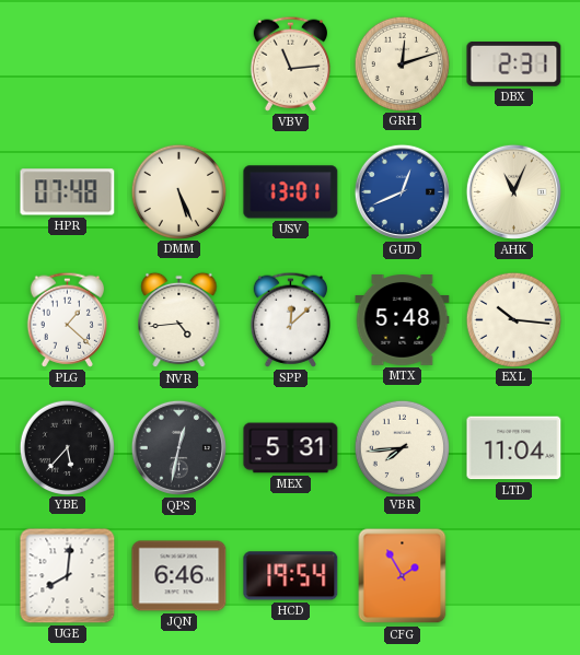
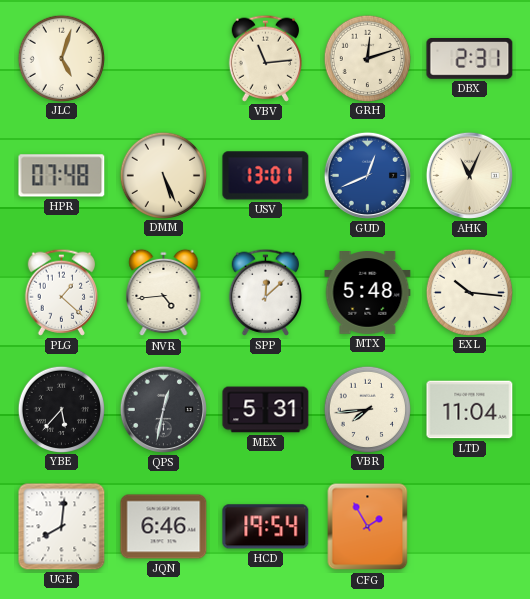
JLC: none -> 5:03 (61, 58)
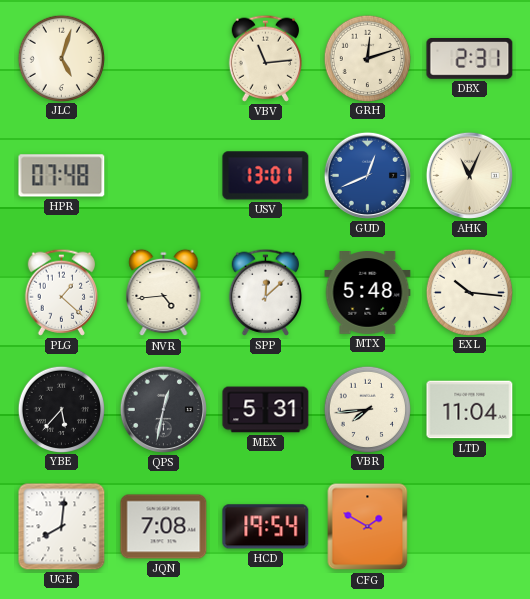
DMM: 5:26 -> none (163, 175)
JQN: 6:46 -> 7:08 (164, 527)
CFG: 1:55 -> 1:50 (368, 527)
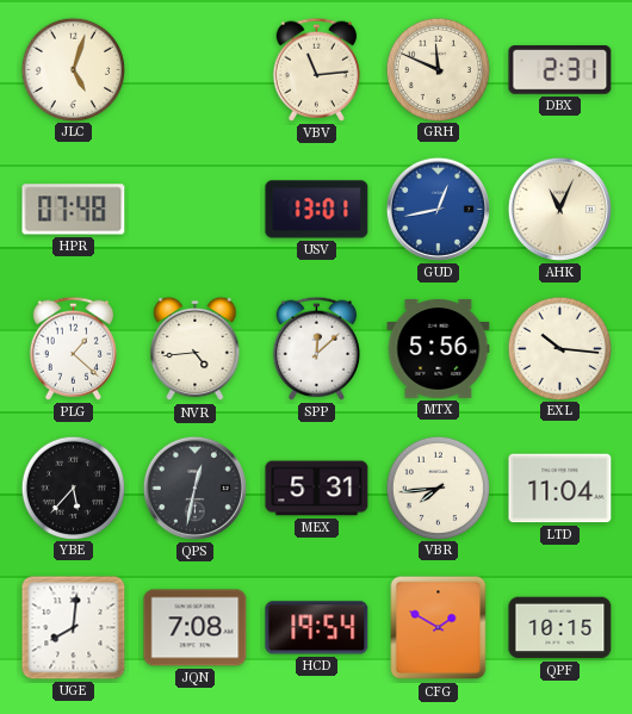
GRH: 12:12 -> 11:49 (438, 69)
GUD: 12:41 -> 12:43 (438, 209)
MTX: 5:48 -> 5:56 (439, 349)
QPF: none -> 10:15 (560, 628)
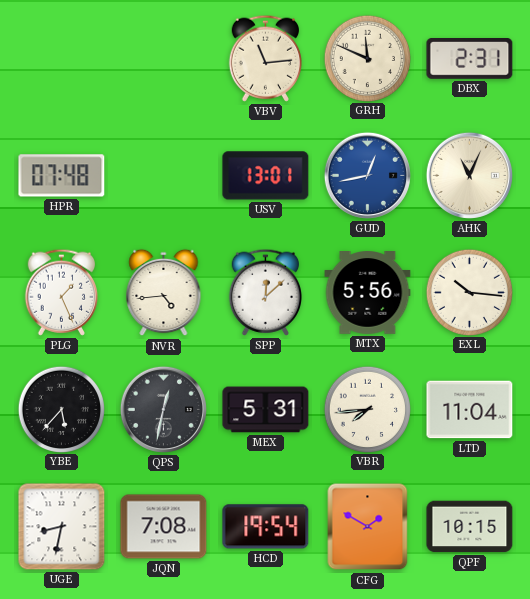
JLC: 5:03 -> none (73, 69)
PLG: 1:22 -> 1:26 (61, 292)
UGE: 8:01 -> 8:32 (62, 527)
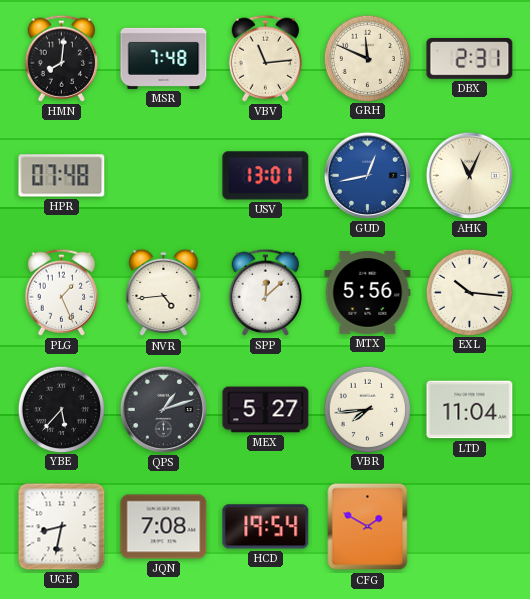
HMN: none -> 8:01 (61, 58)
MSR: none -> 7:48 (164, 58)
QPS: 12:32 -> 1:12 (163, 409)
MEX: 5:31 -> 5:27 (266, 410)
QPF: 10:15 -> none (470, 527)
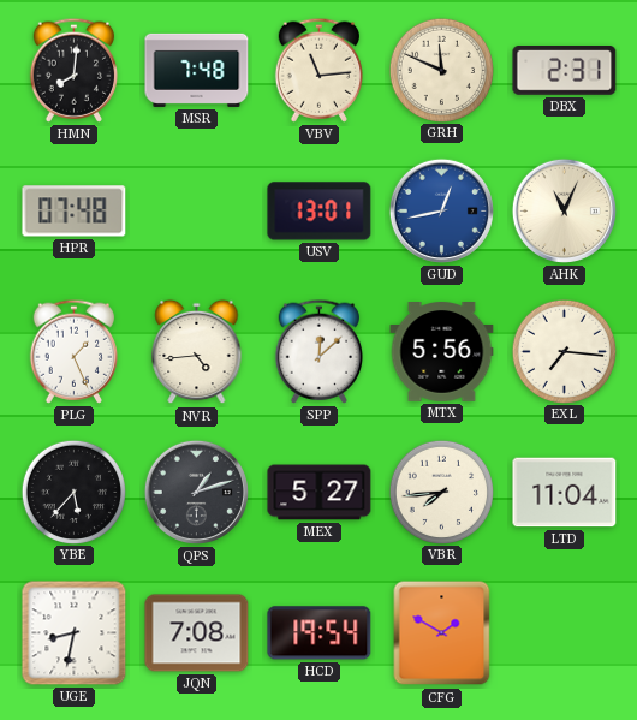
EXL: 10:16 -> 7:16 (564, 351)
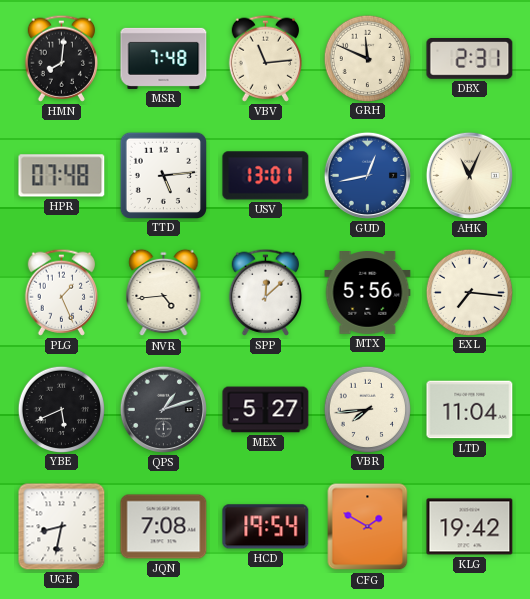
TTD: none -> 5:14 (163, 175)
YBE: 5:37 -> 5:41 (61, 409)
KLG: none -> 19:42 (470, 527)
